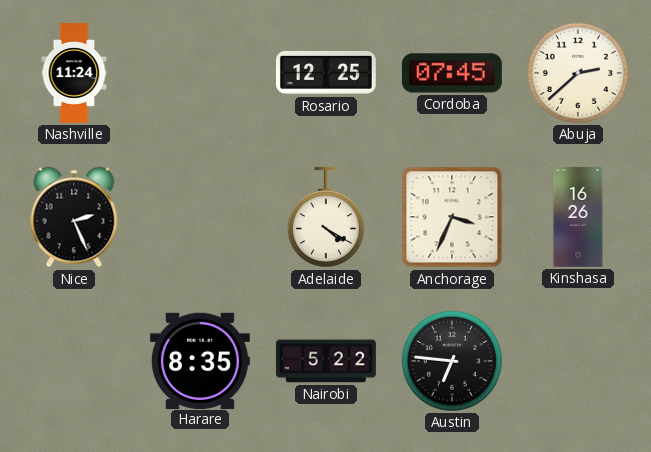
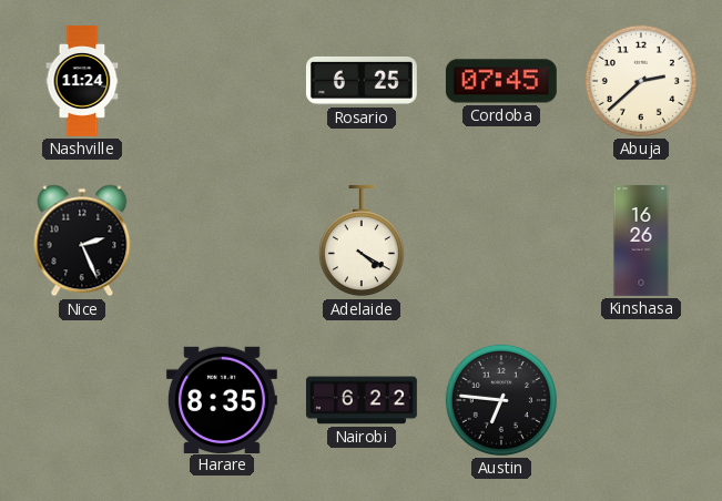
Rosario: 12:25 -> 6:25 (362, 81)
Anchorage: 3:34 -> none (452, 217)
Nairobi: 5:22 -> 6:22 (362, 400)
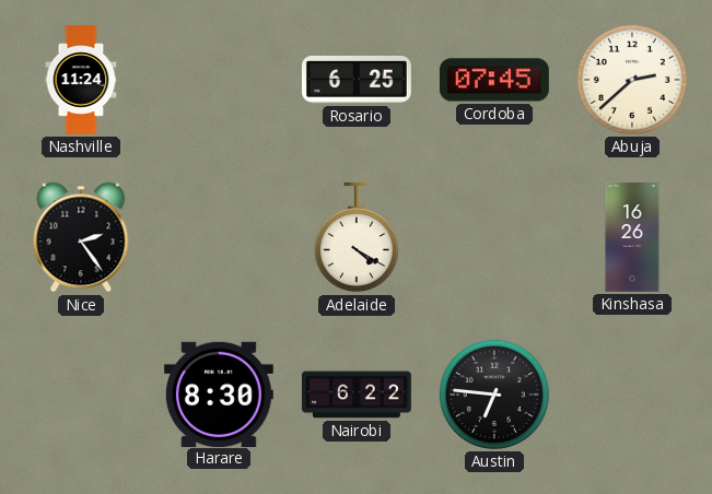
Nice: 2:26 -> 2:24 (81, 237)
Harare: 8:35 -> 8:30 (219, 393)
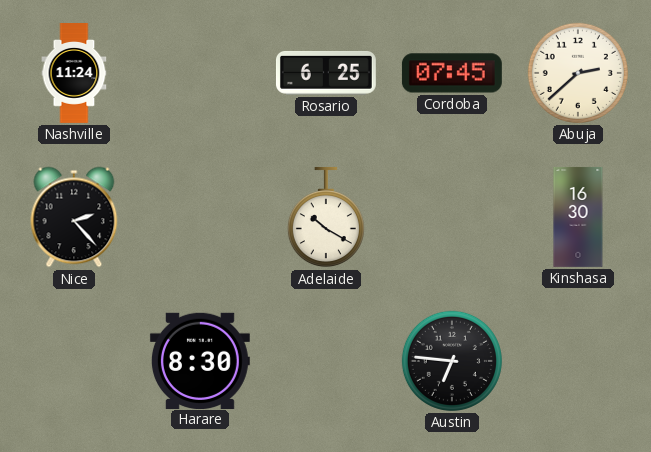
Nice: 2:24 -> 2:23 (74, 217)
Adelaide: 4:20 -> 10:20 (326, 217)
Kinshasa: 16:26 -> 16:30 (578, 217)
Nairobi: 6:22 -> none (357, 395)
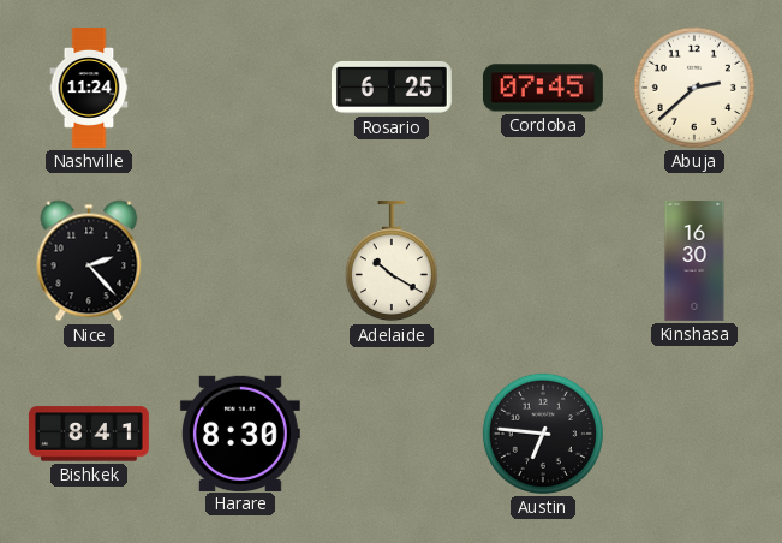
Bishkek: none -> 8:41 (89, 434)
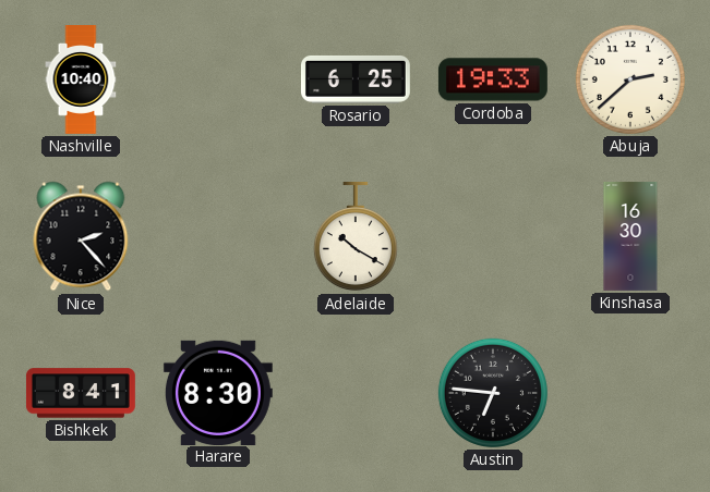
Nashville: 11:24 -> 10:40 (81, 81)
Cordoba: 07:45 -> 19:33 (493, 79)
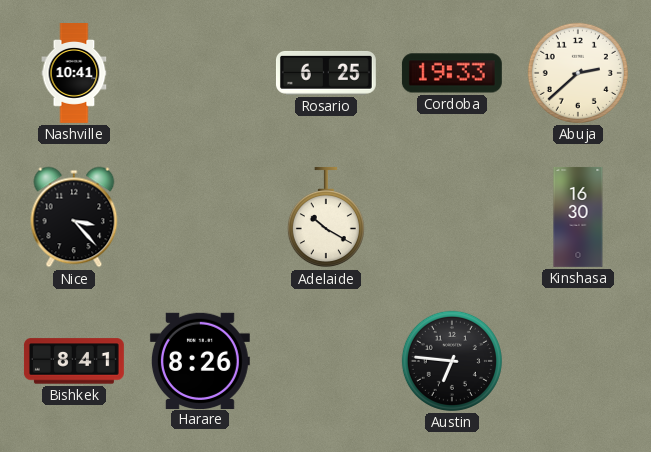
Nashville: 10:40 -> 10:41 (74, 74)
Nice: 2:23 -> 3:23 (74, 217)
Harare: 8:30 -> 8:26 (200, 360)
